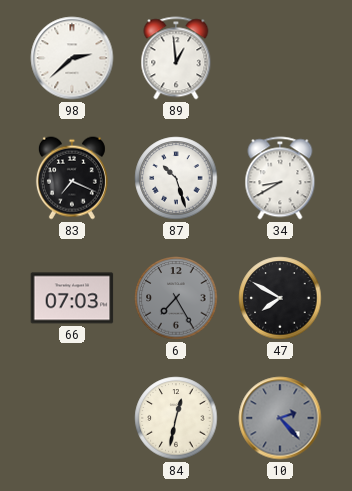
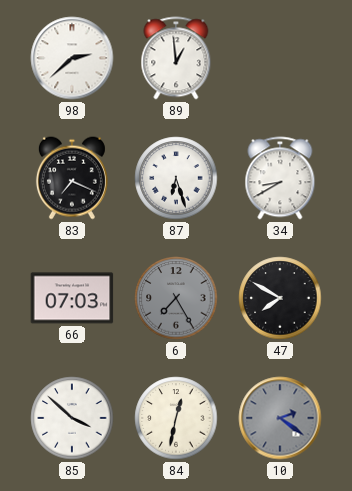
87: 10:27 -> 6:27 (176, 178)
85: none -> 3:52 (72, 418)
10: 2:23 -> 2:21 (280, 418)
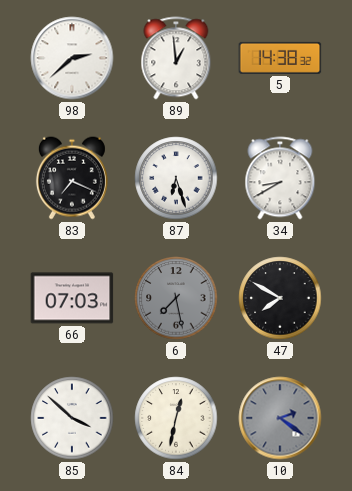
5: none -> 14:38 (280, 58)
6: 7:25 -> 7:28 (176, 298)
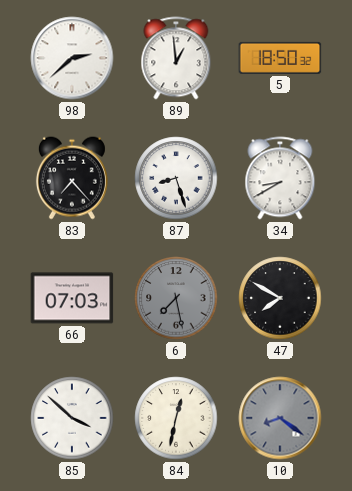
5: 14:38 -> 18:50 (280, 58)
83: 7:19 -> 7:23 (72, 178)
87: 6:27 -> 8:27 (176, 178)
10: 2:21 -> 8:21 (280, 418)
